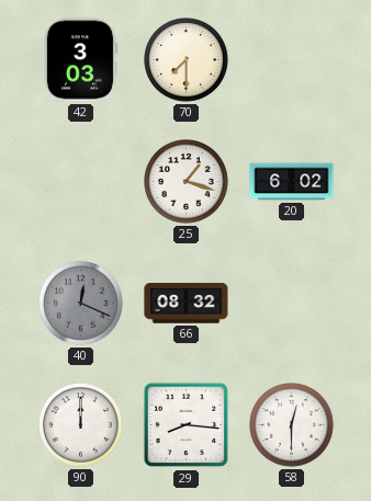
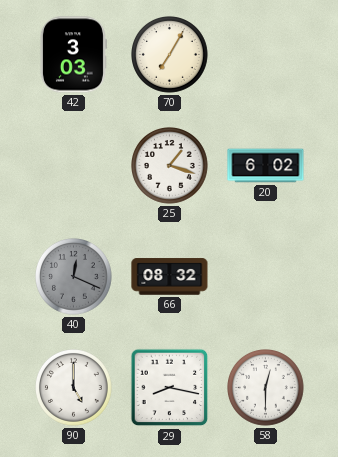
70: 7:30 -> 7:05 (170, 55)
90: 12:00 -> 5:00 (74, 388)
29: 8:16 -> 8:17 (170, 388)
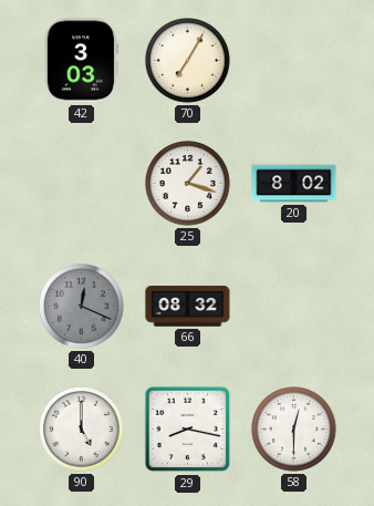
20: 6:02 -> 8:02 (294, 184)
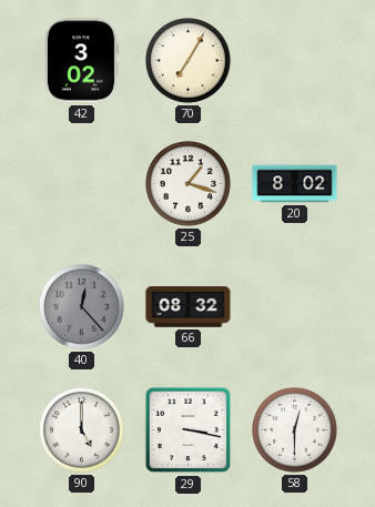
42: 3:03 -> 3:02 (81, 61)
40: 12:19 -> 12:23 (82, 307)
29: 8:17 -> 3:17 (189, 430)
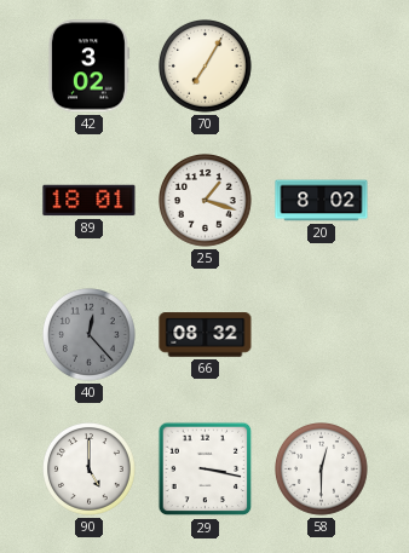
89: none -> 18:01 (90, 201)
